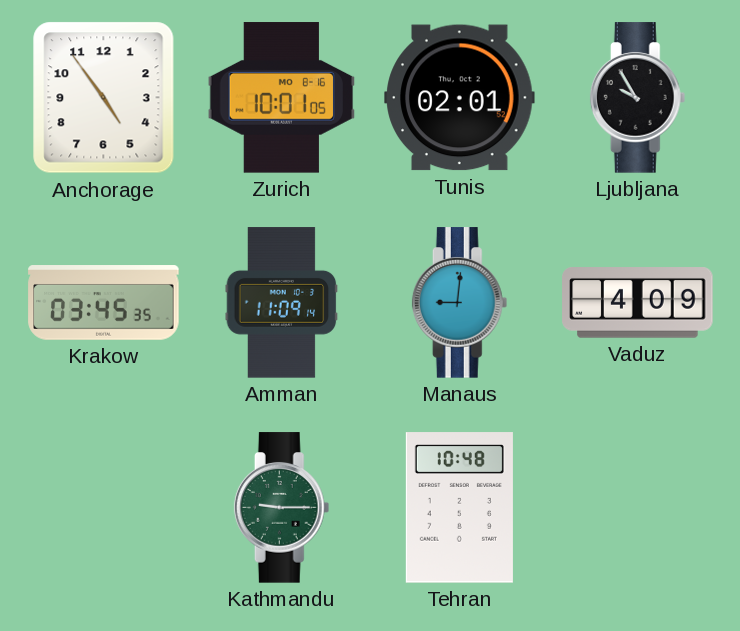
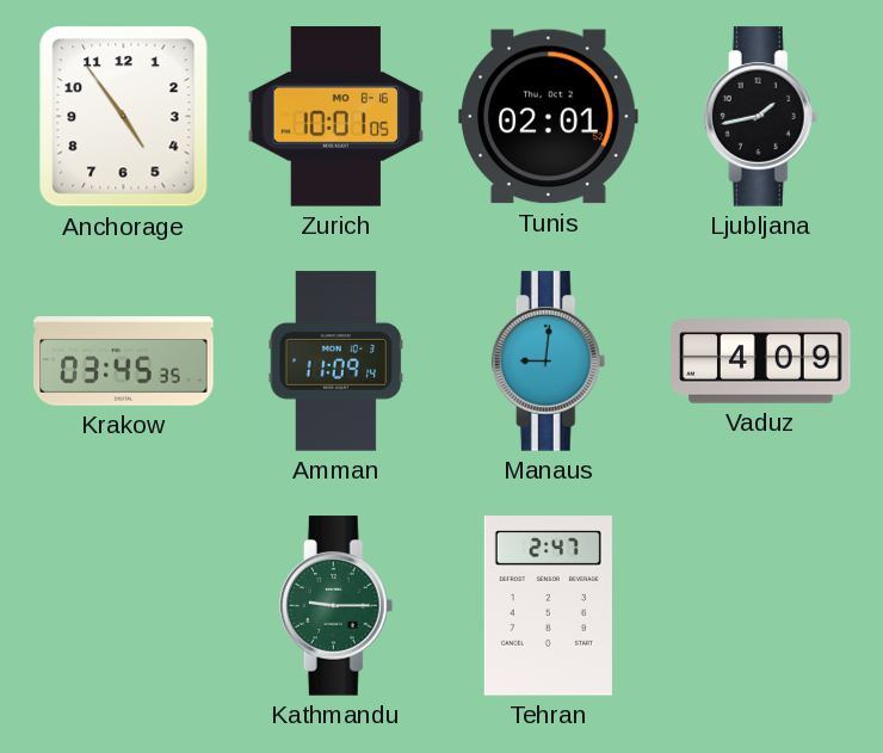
Ljubljana: 9:55 -> 1:43 (761, 117)
Tehran: 10:48 -> 2:47 (548, 606)
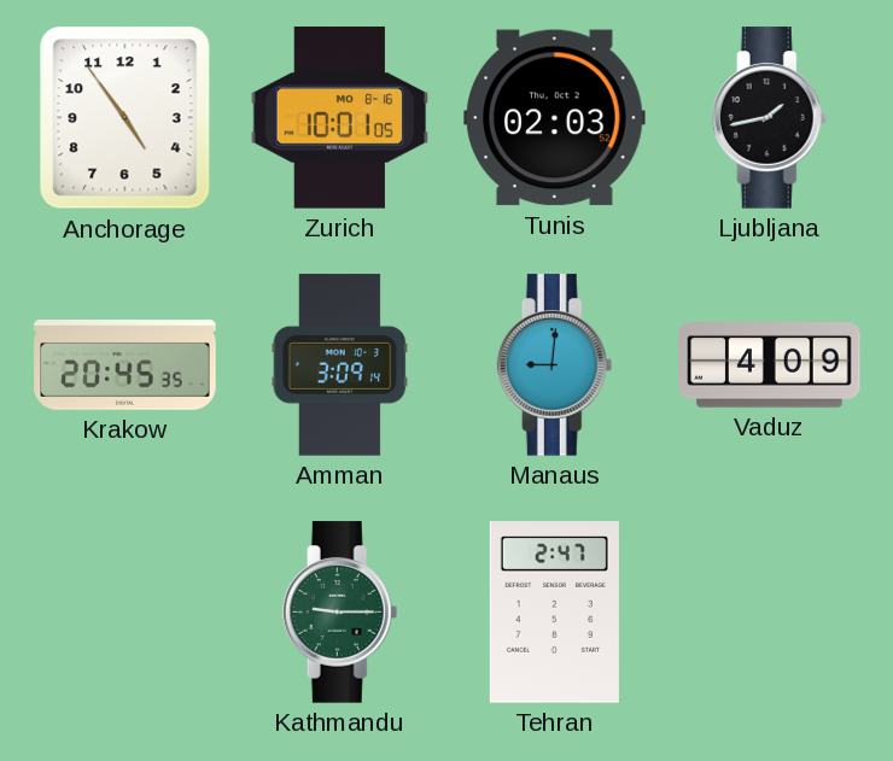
Tunis: 02:01 -> 02:03 (555, 118)
Krakow: 03:45 -> 20:45 (126, 365)
Amman: 11:09 -> 3:09 (340, 365)
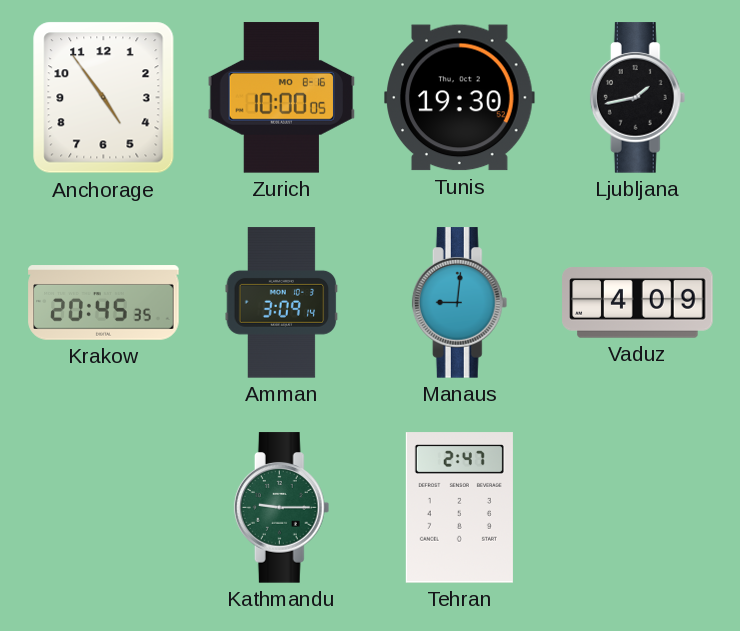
Zurich: 10:01 -> 10:00 (282, 98)
Tunis: 02:03 -> 19:30 (460, 98)
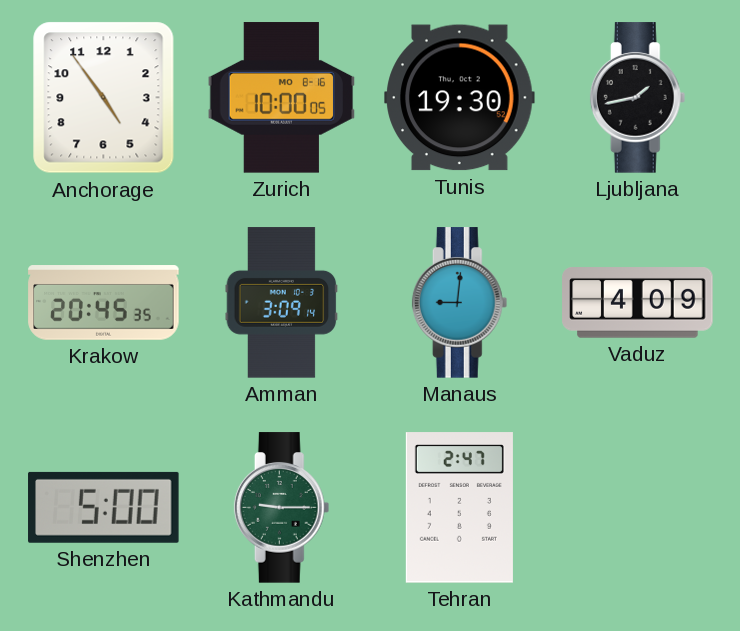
Shenzhen: none -> 5:00 (104, 507)
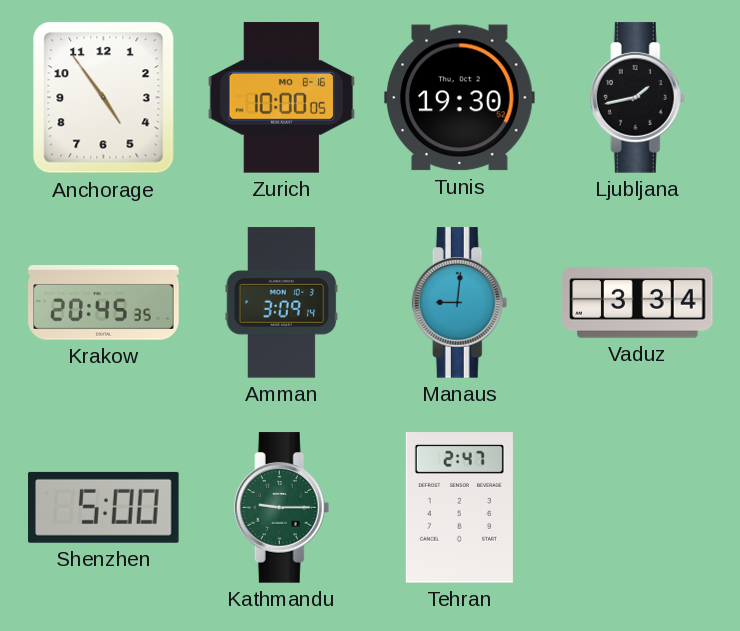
Vaduz: 4:09 -> 3:34 (638, 303)
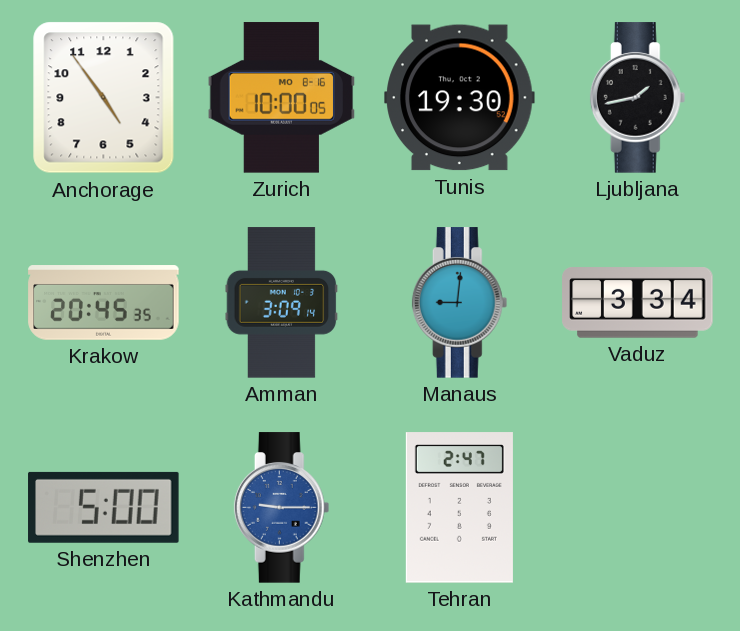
Kathmandu dial: green -> blue (282, 508)
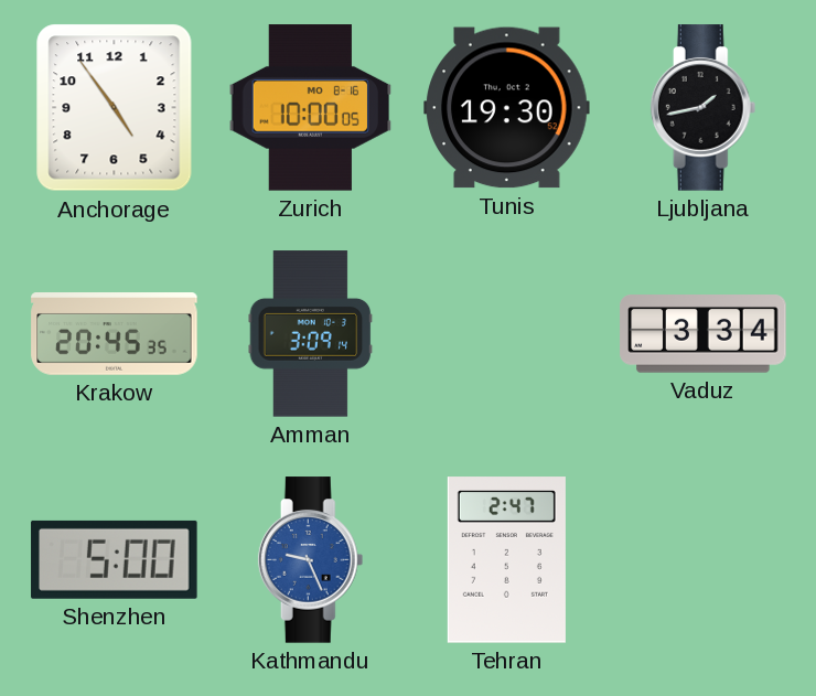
Manaus: 9:01 -> none (460, 303)
Kathmandu: 9:15 -> 9:26 (311, 560)
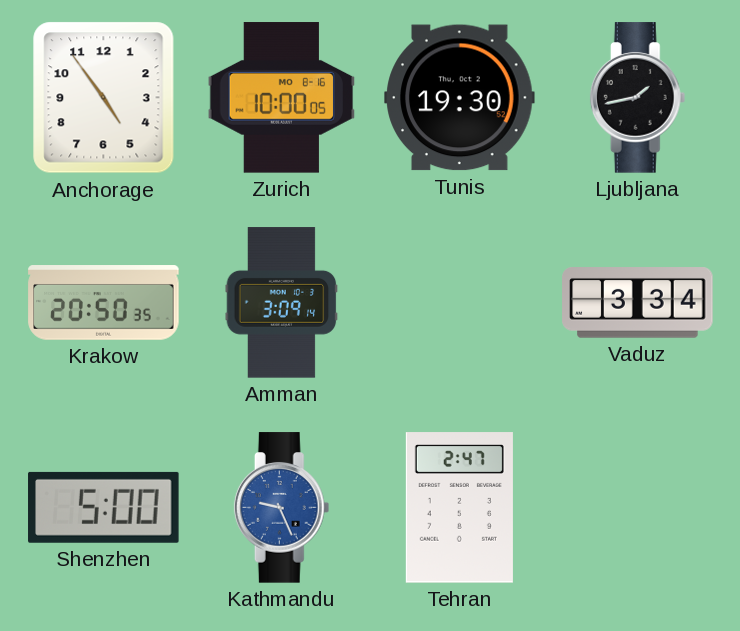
Krakow: 20:45 -> 20:50 (104, 303)
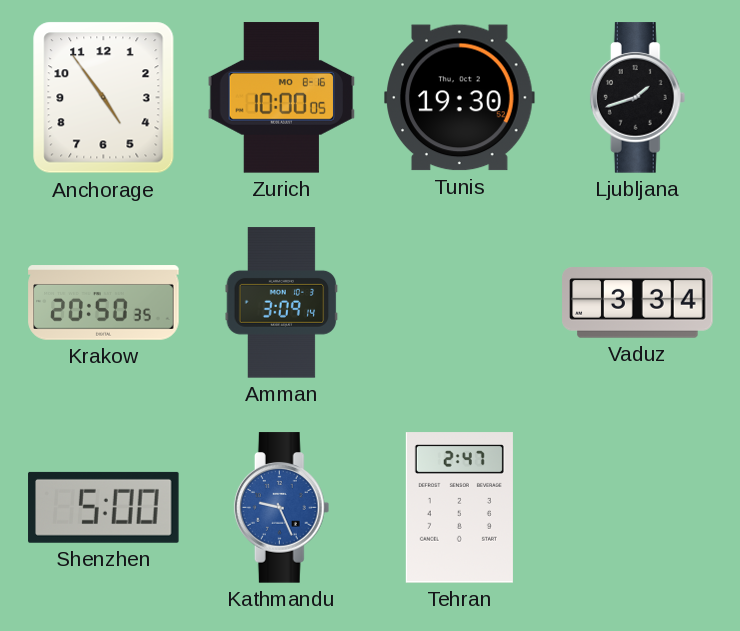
Ljubljana: 1:43 -> 1:42 (638, 98)
